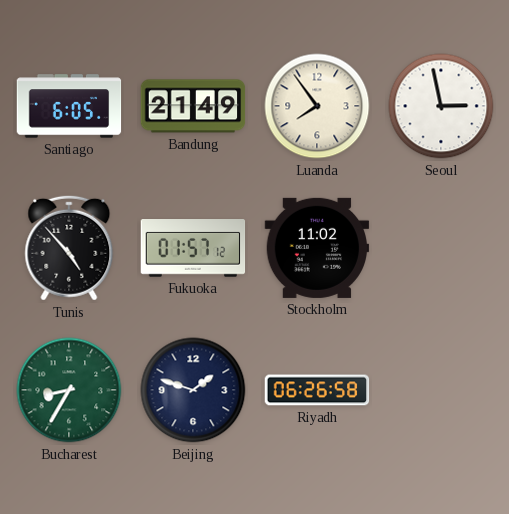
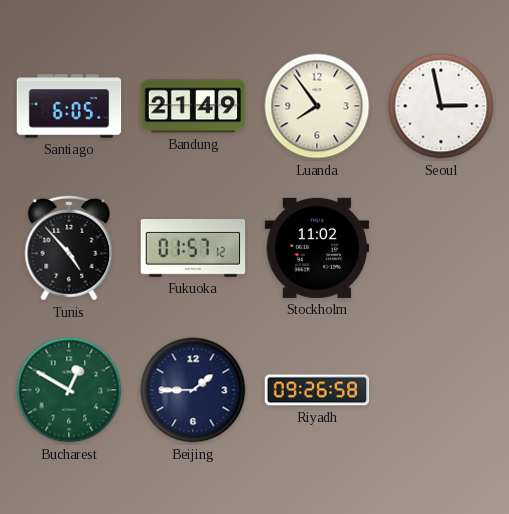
Bucharest: 8:35 -> 12:50 (69, 390)
Beijing: 1:48 -> 1:45 (193, 390)
Riyadh: 06:26 -> 09:26 (317, 390)
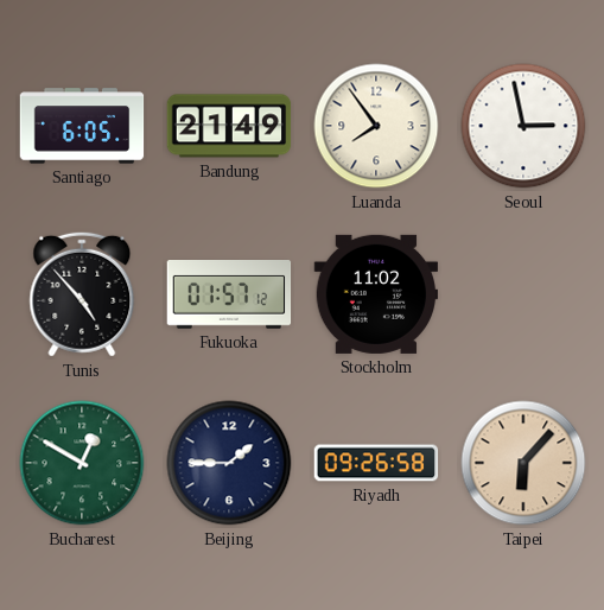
Taipei: none -> 6:07 (523, 463)
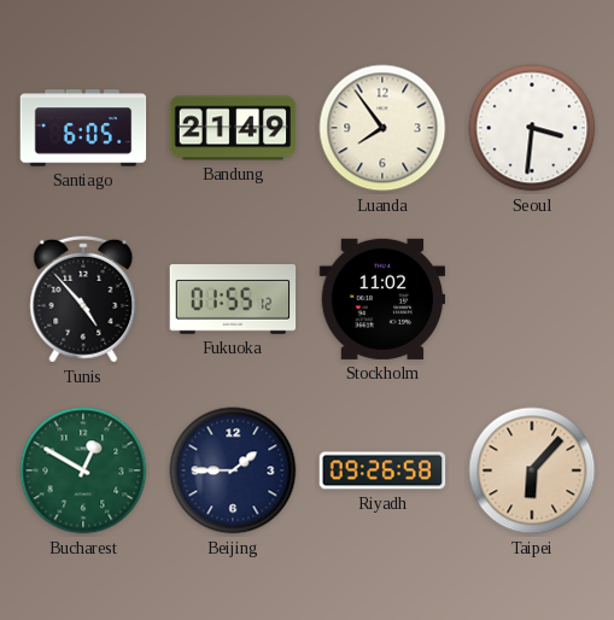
Seoul: 2:58 -> 3:31 (532, 128)
Fukuoka: 01:57 -> 01:55 (233, 300)
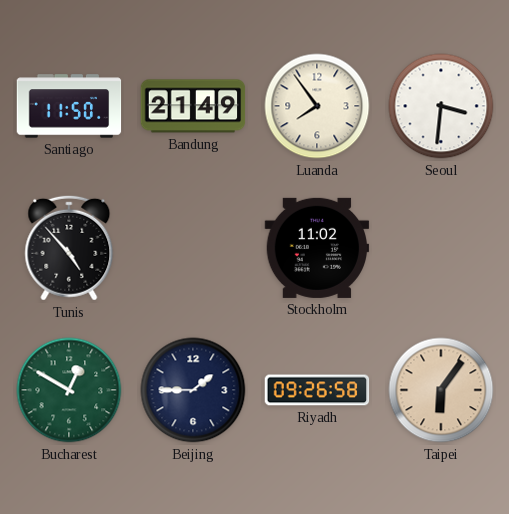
Santiago: 6:05 -> 11:50 (69, 106)
Fukuoka: 01:55 -> none (233, 300)
Taipei: 6:07 -> 6:06 (441, 390)
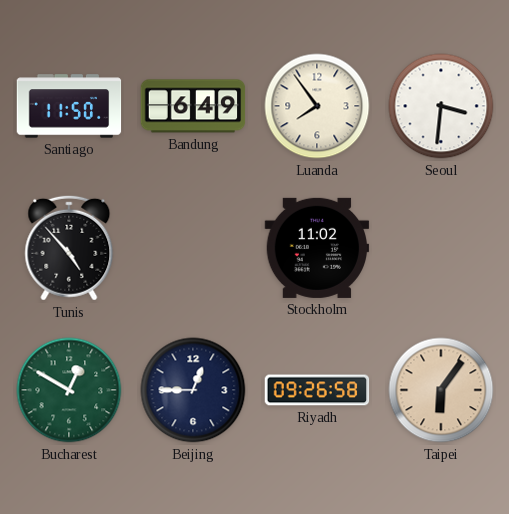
Bandung: 21:49 -> 6:49 (193, 106)
Beijing: 1:45 -> 12:45 (193, 390)
